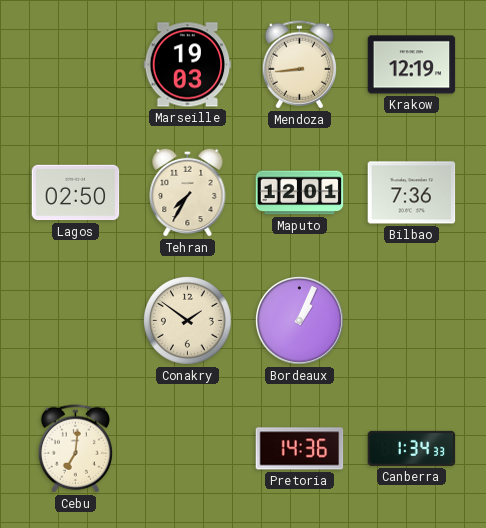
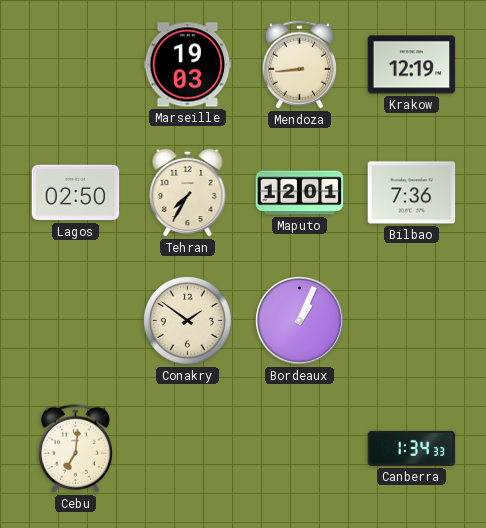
Pretoria: 14:36 -> none (300, 449)
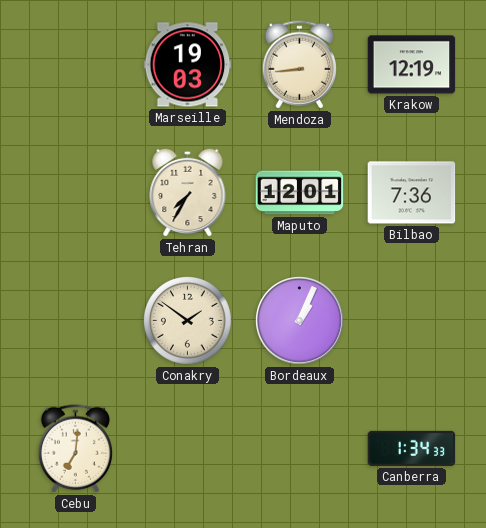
Lagos: 02:50 -> none (76, 193)
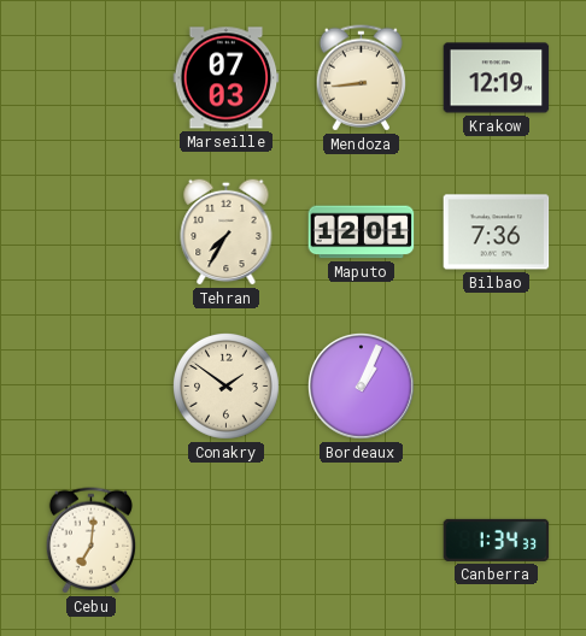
Marseille: 19:03 -> 07:03 (227, 78)
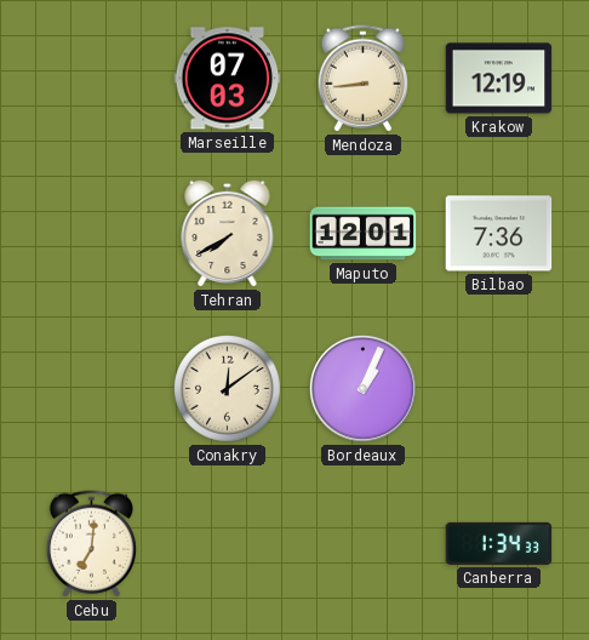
Tehran: 7:35 -> 7:40 (228, 233)
Conakry: 1:51 -> 12:09 (228, 389)
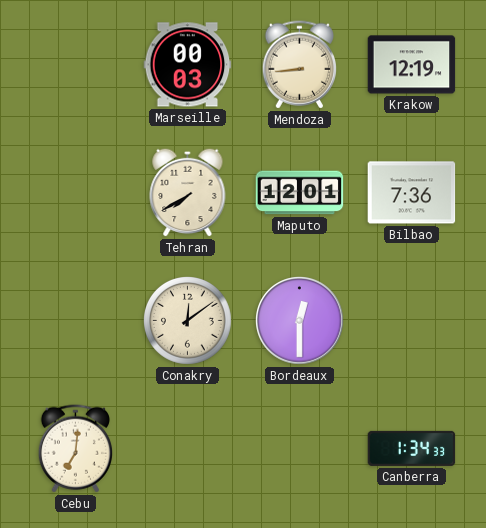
Marseille: 07:03 -> 00:03 (188, 65)
Bordeaux: 1:04 -> 12:30 (300, 321)
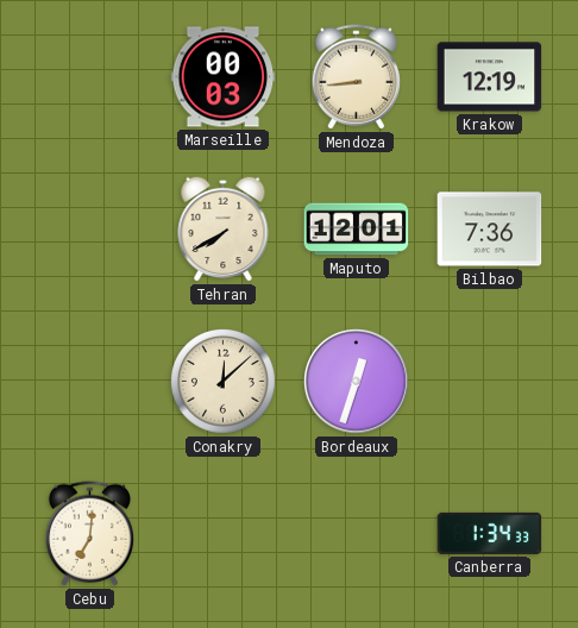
Conakry: 12:09 -> 12:08 (224, 382)
Bordeaux: 12:30 -> 12:33 (357, 382)
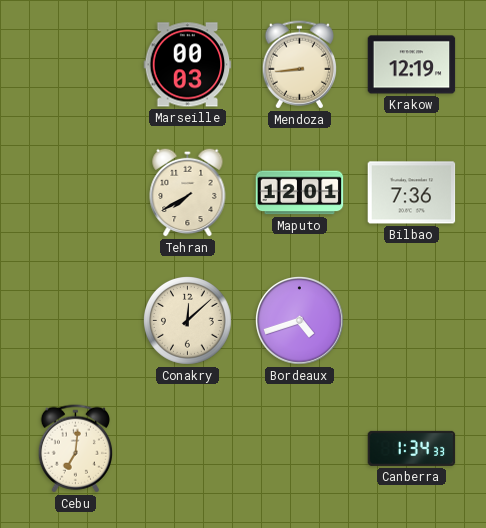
Bordeaux: 12:33 -> 4:42 (300, 321)
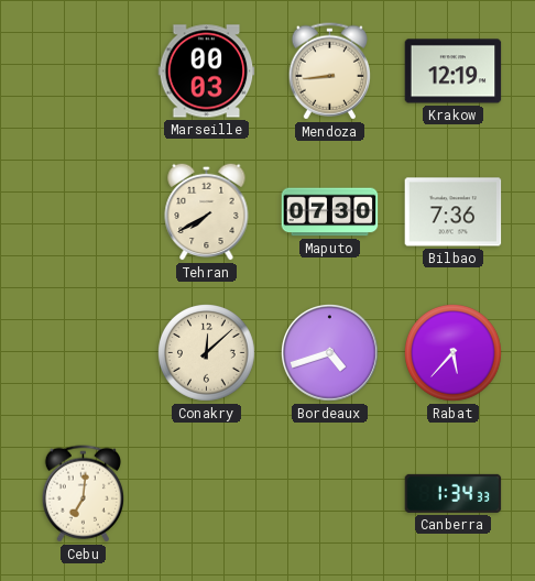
Maputo: 12:01 -> 07:30 (330, 212)
Rabat: none -> 5:37 (454, 353)
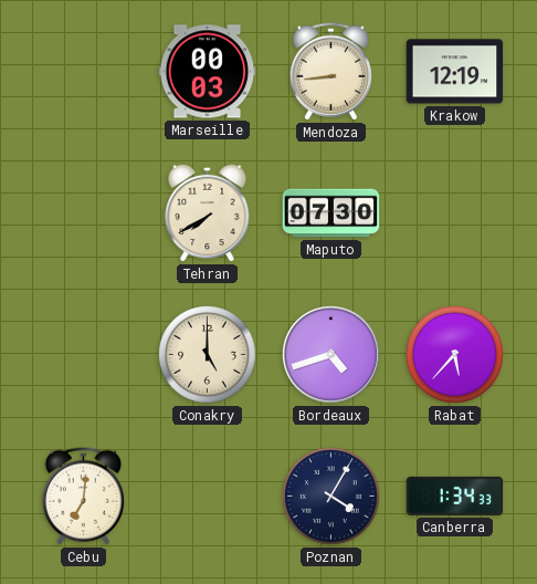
Bilbao: 7:36 -> none (454, 212)
Conakry: 12:08 -> 5:00 (208, 355)
Poznan: none -> 4:05 (331, 497)
